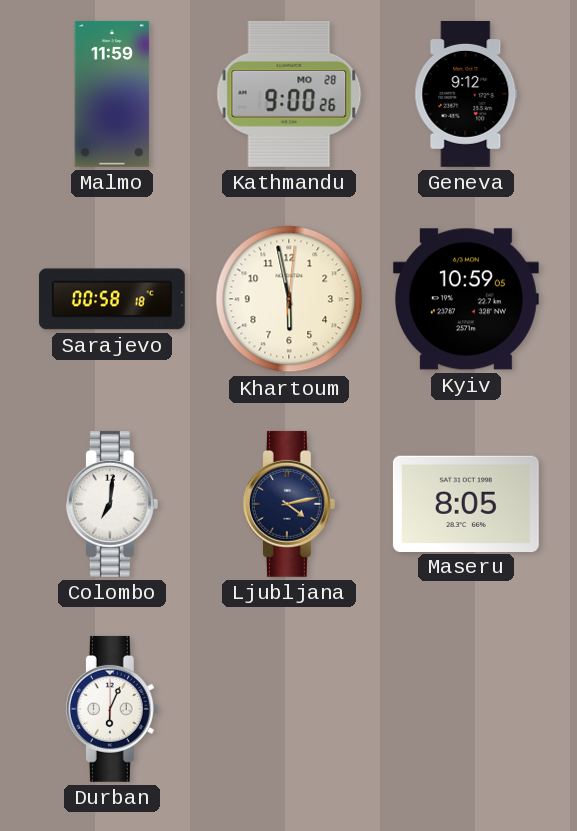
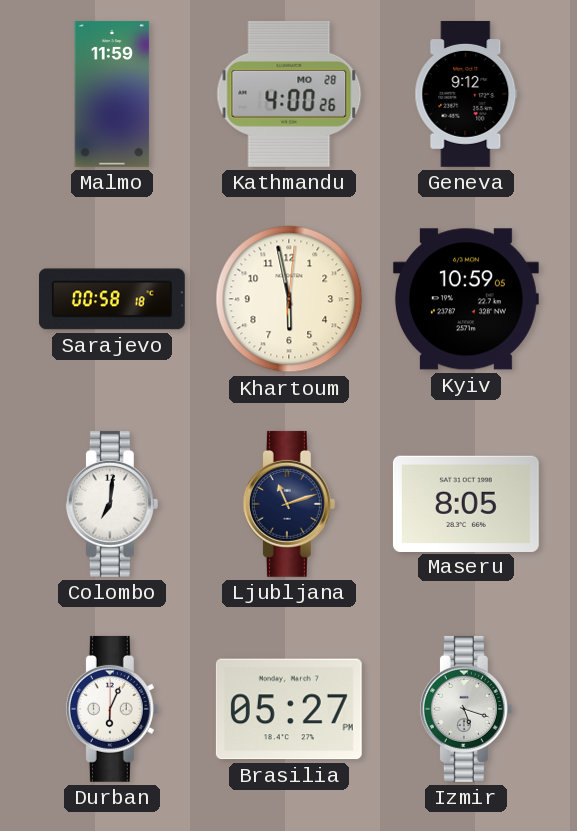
Kathmandu: 9:00 -> 4:00 (289, 94)
Ljubljana: 4:13 -> 11:12 (289, 504)
Brasilia: none -> 05:27 (289, 709)
Izmir: none -> 5:18 (466, 709)
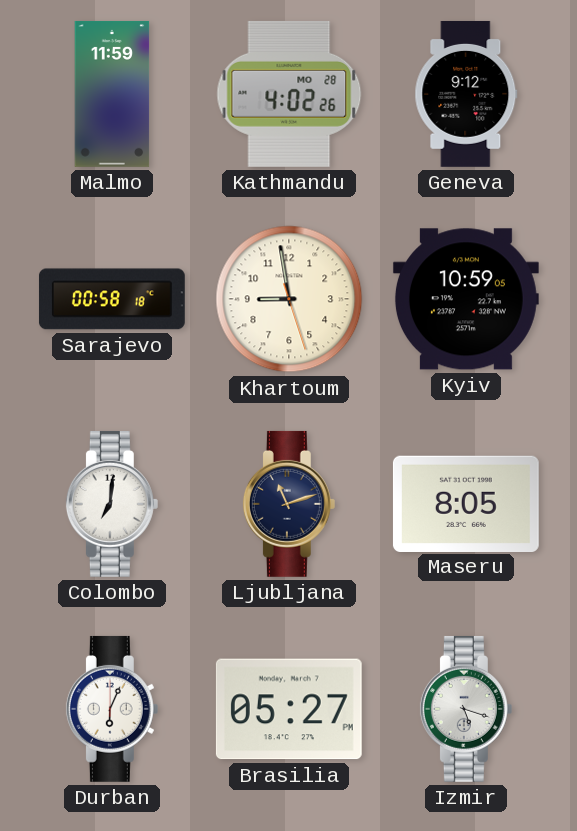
Kathmandu: 4:00 -> 4:02 (289, 94)
Khartoum: 5:58 -> 8:58 (289, 299)
